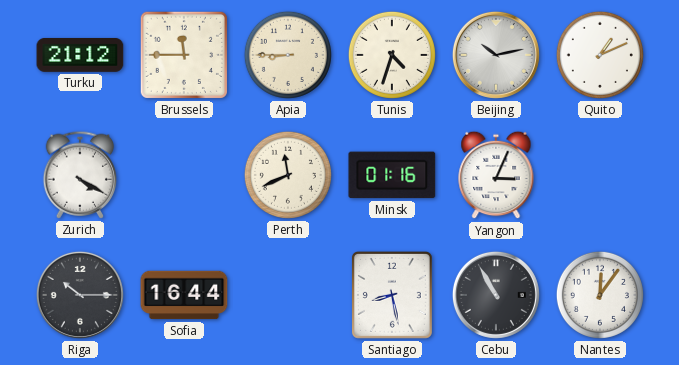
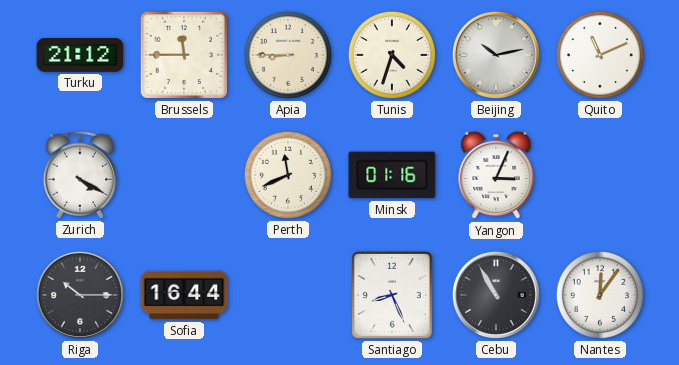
Quito: 1:11 -> 11:11 (600, 55)
Santiago: 8:28 -> 8:26 (392, 295)
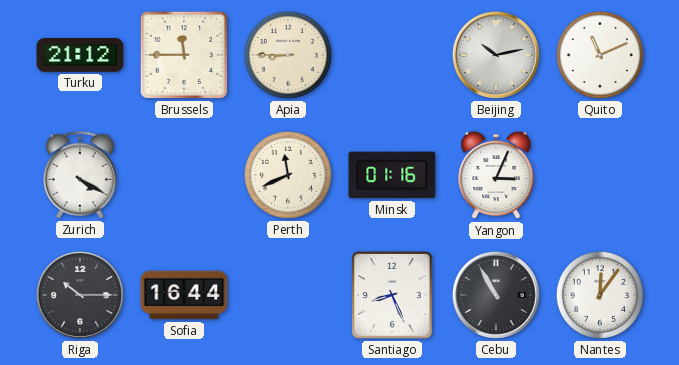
Tunis: 4:33 -> none (392, 55)
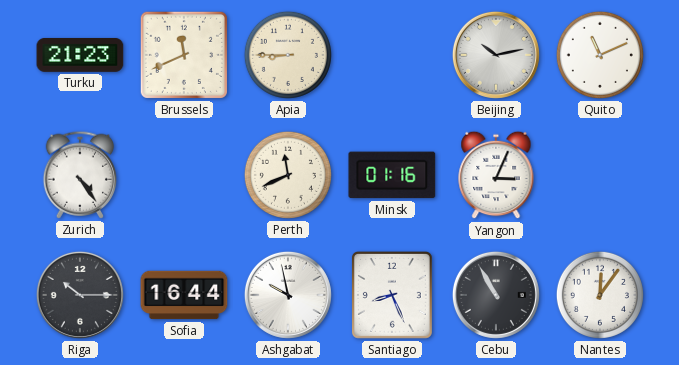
Turku: 21:12 -> 21:23 (80, 55)
Brussels: 11:45 -> 11:41 (184, 55)
Zurich: 4:20 -> 4:24 (80, 175)
Ashgabat: none -> 9:58 (288, 295)
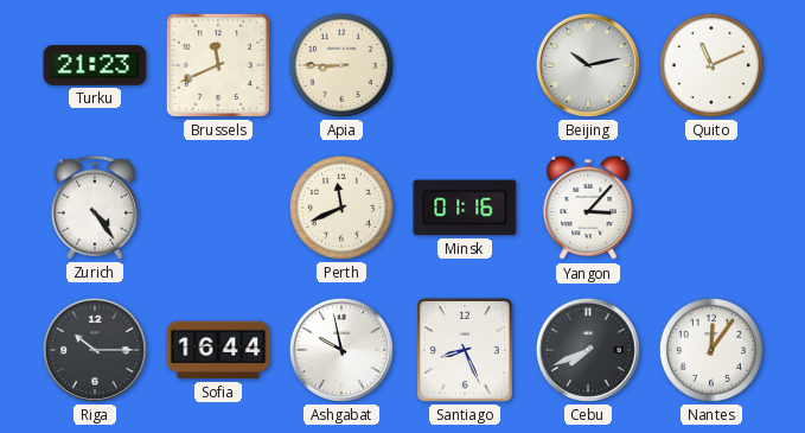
Yangon: 3:04 -> 3:07 (588, 208)
Cebu: 10:55 -> 7:41 (588, 350)
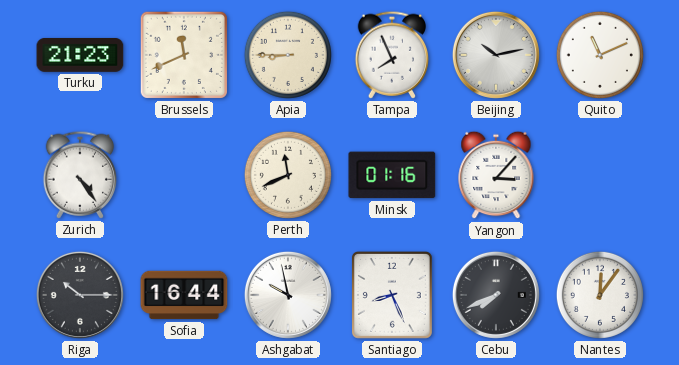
Tampa: none -> 7:56 (392, 55)
